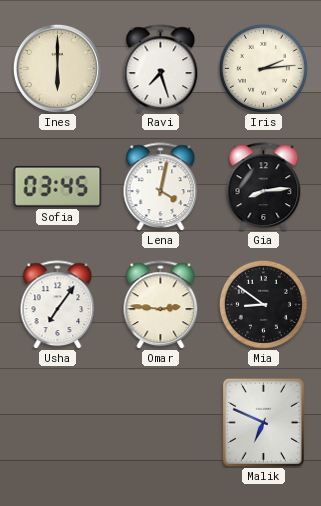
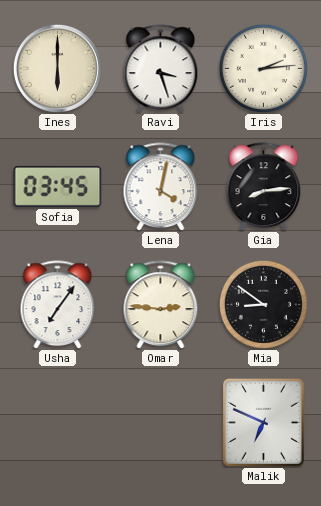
Ravi: 7:27 -> 3:27 (161, 69)
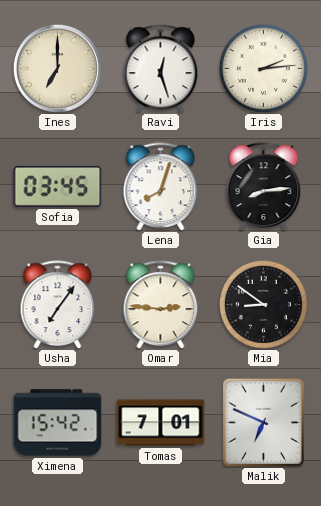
Ines: 6:00 -> 7:00 (57, 68)
Ravi: 3:27 -> 12:27 (161, 69)
Lena: 4:02 -> 8:03 (161, 187)
Ximena: none -> 15:42 (58, 423)
Tomas: none -> 7:01 (161, 423)
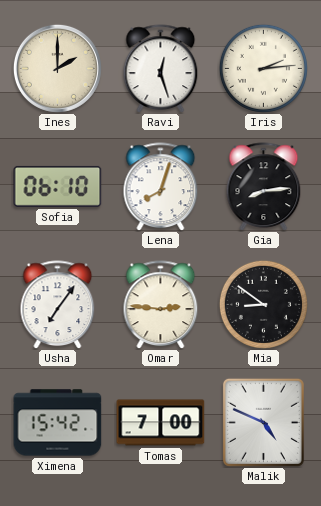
Ines: 7:00 -> 2:00 (57, 68)
Sofia: 03:45 -> 06:10 (58, 186)
Tomas: 7:01 -> 7:00 (161, 423)
Malik: 6:49 -> 4:49 (263, 422)
